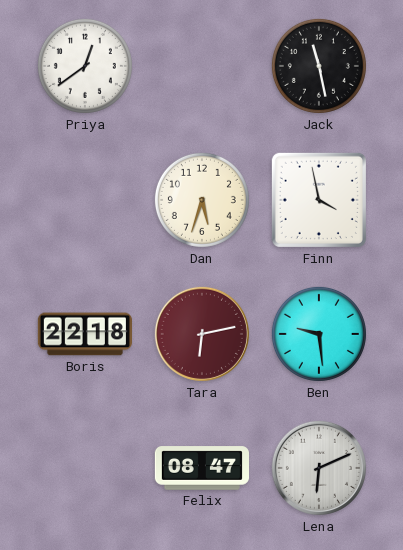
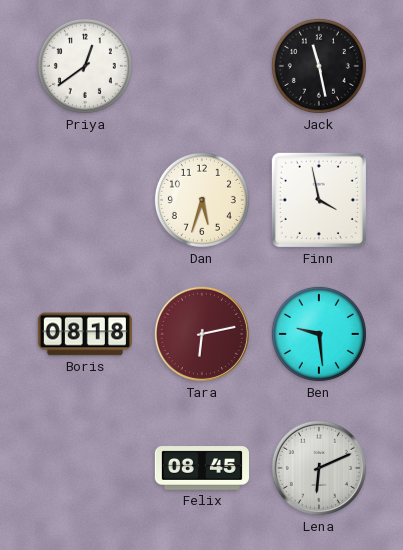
Boris: 22:18 -> 08:18 (85, 334)
Felix: 08:47 -> 08:45 (201, 468)
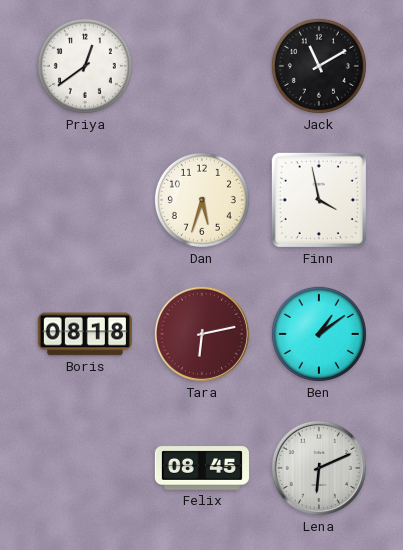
Jack: 11:28 -> 11:10 (319, 66)
Ben: 9:29 -> 1:09 (319, 334)
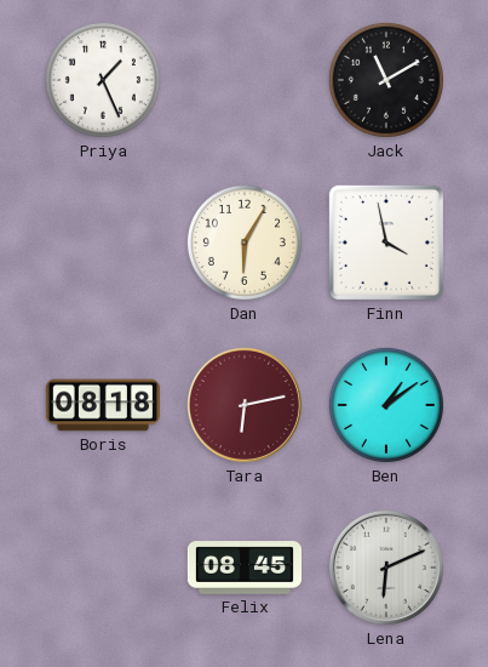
Priya: 12:39 -> 1:26 (103, 80)
Dan: 5:33 -> 6:05 (245, 243)
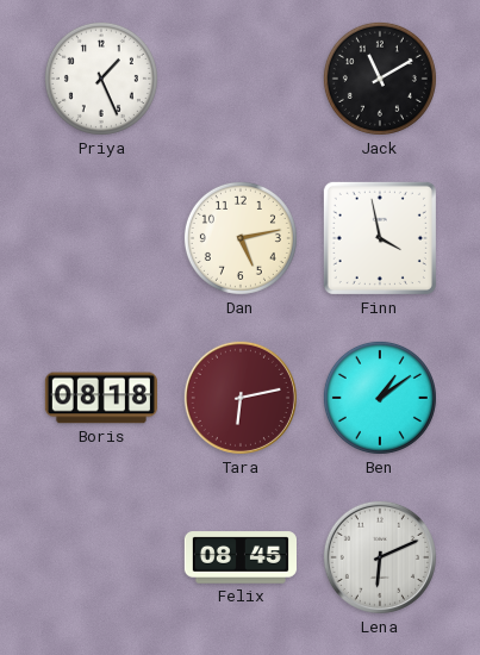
Dan: 6:05 -> 5:13 (241, 238)
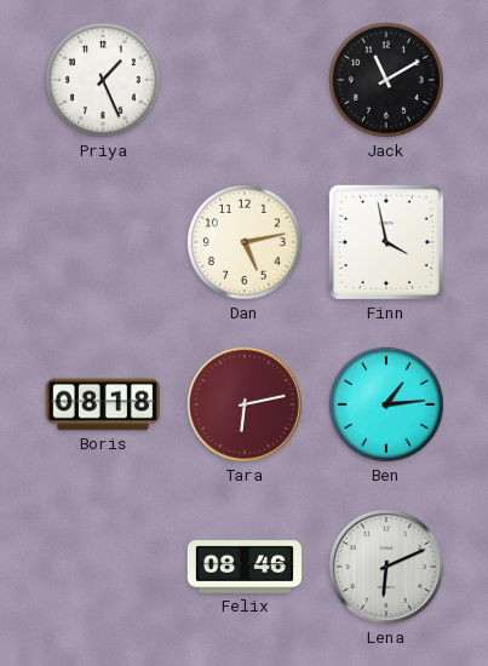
Ben: 1:09 -> 1:14 (386, 404)
Felix: 08:45 -> 08:46 (243, 567)
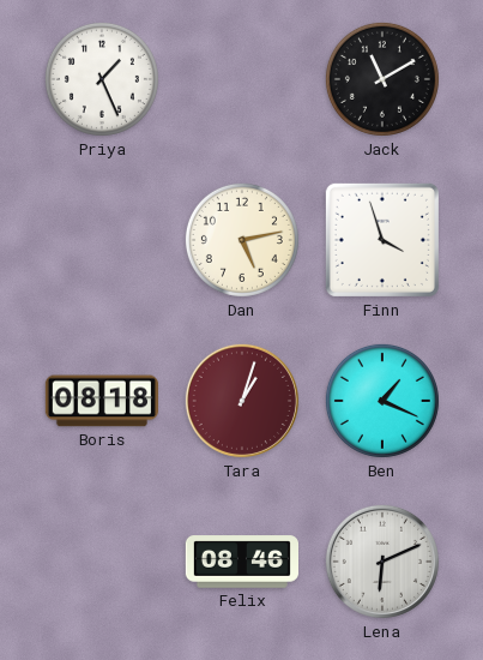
Finn: 3:58 -> 3:57 (382, 240)
Tara: 6:13 -> 1:03 (242, 401)
Ben: 1:14 -> 1:19 (382, 401)
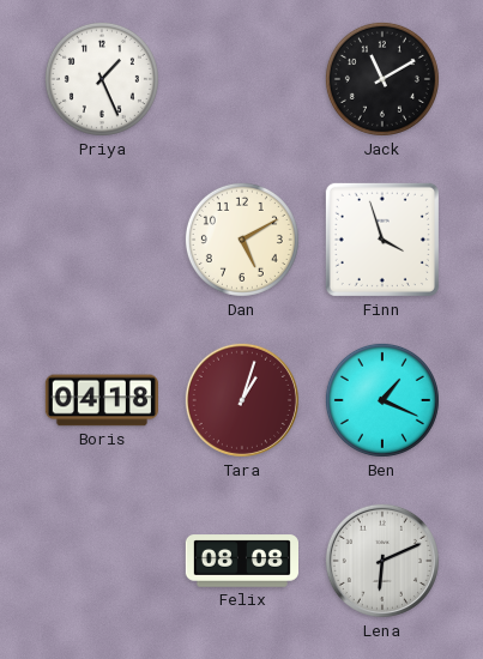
Dan: 5:13 -> 5:10 (242, 240)
Boris: 08:18 -> 04:18 (102, 400)
Felix: 08:46 -> 08:08 (241, 561)
